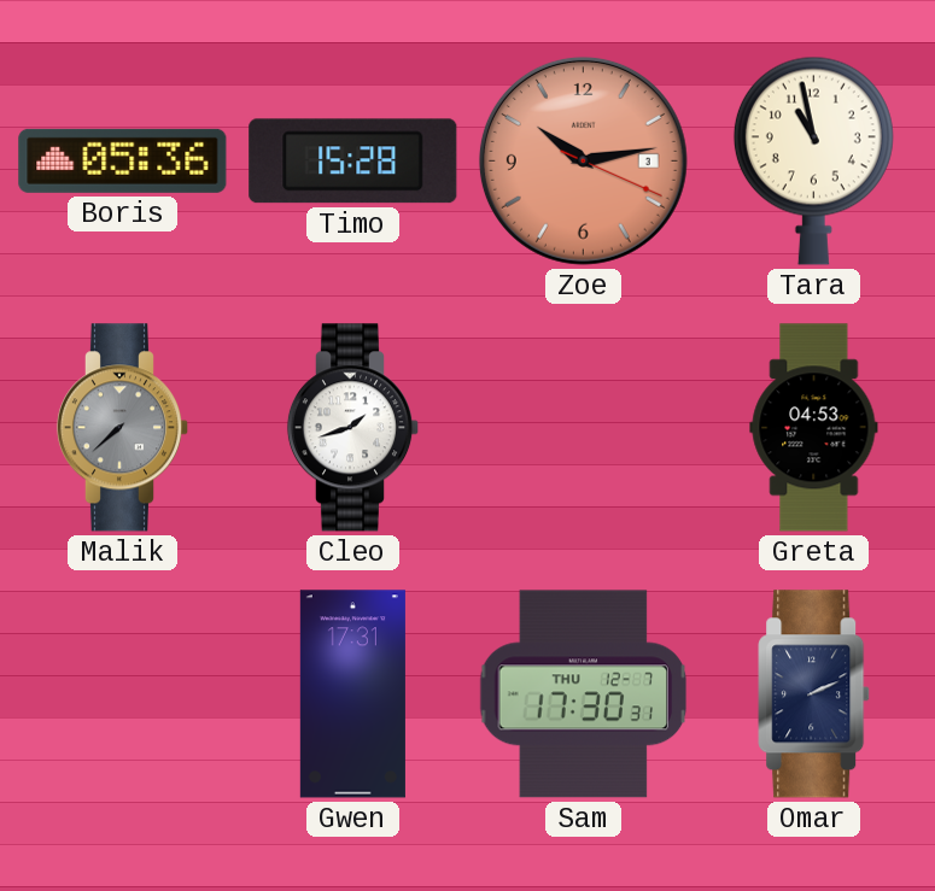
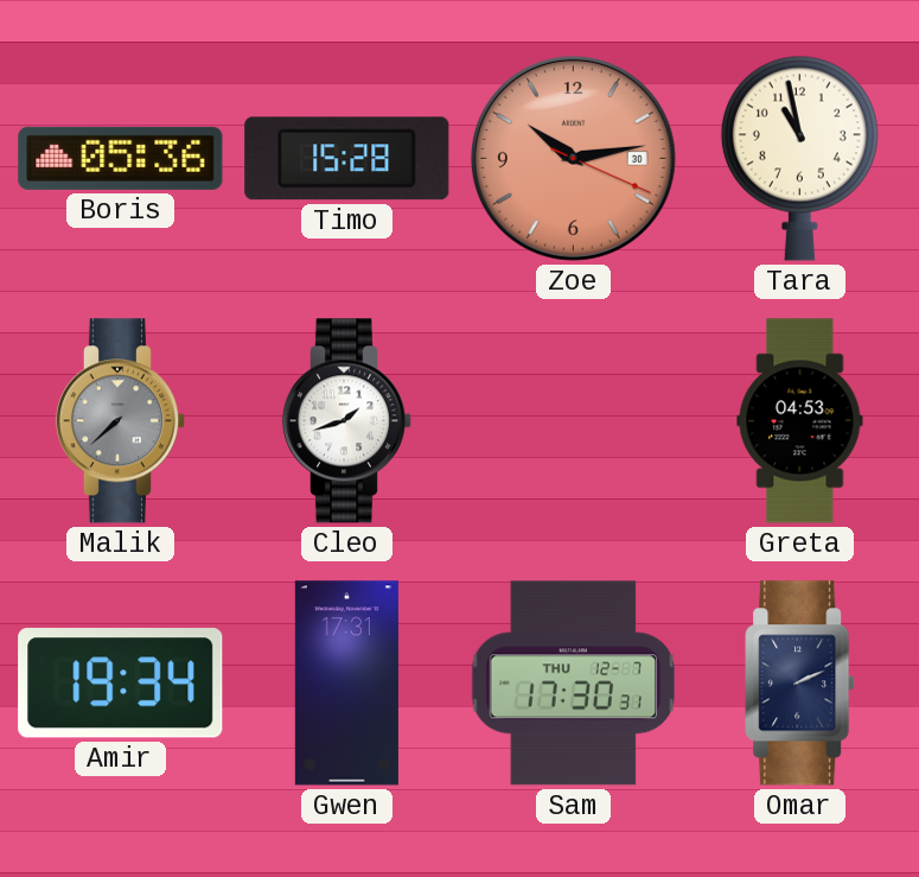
Zoe date: 3 -> 30 (573, 158)
Amir: none -> 19:34 (121, 684)
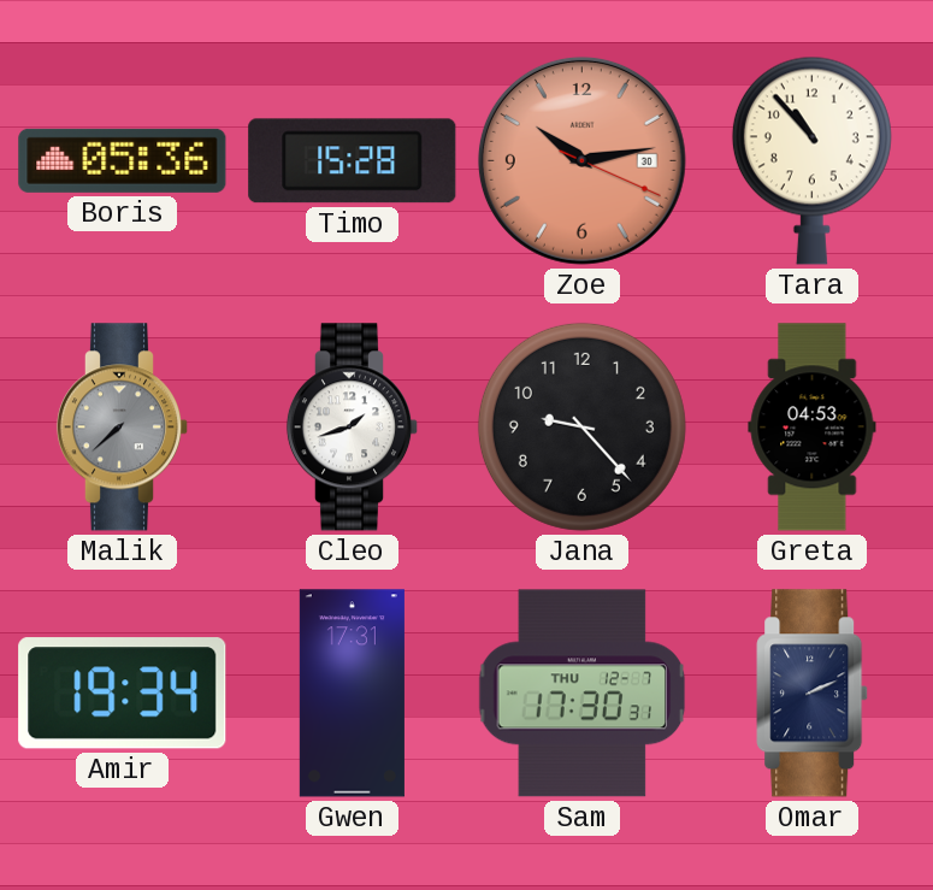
Tara: 10:58 -> 10:53 (811, 160)
Jana: none -> 9:23 (581, 426)
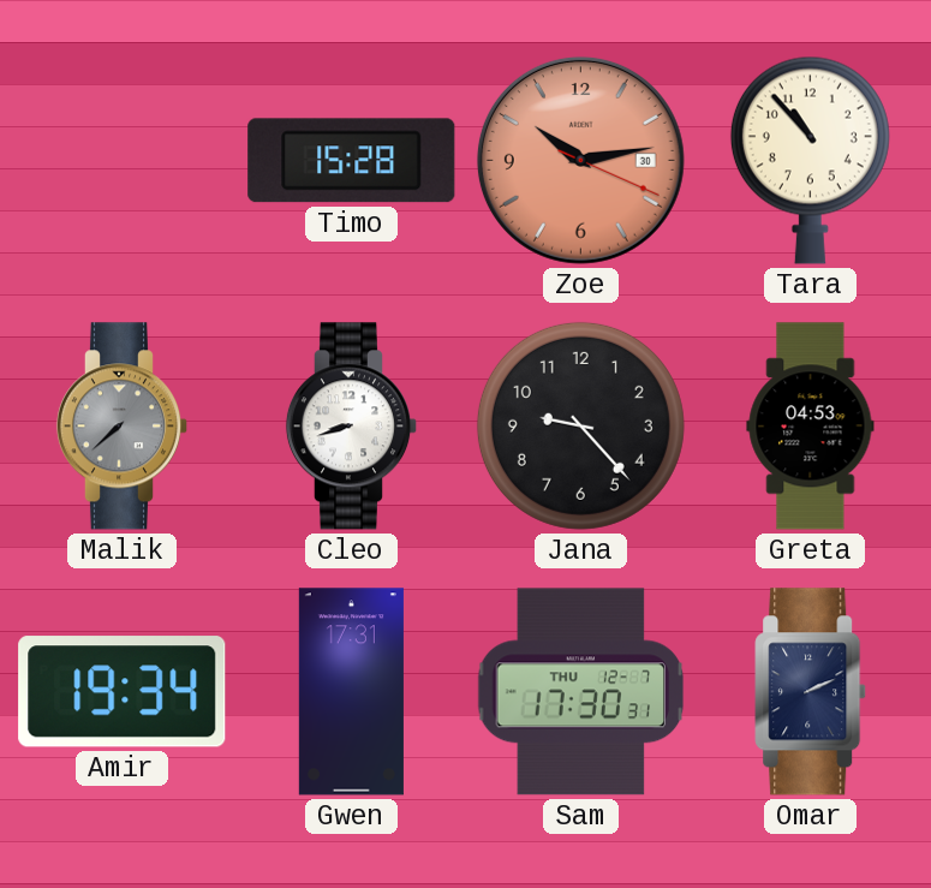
Boris: 05:36 -> none (123, 160)
Cleo: 1:42 -> 8:42 (352, 427)
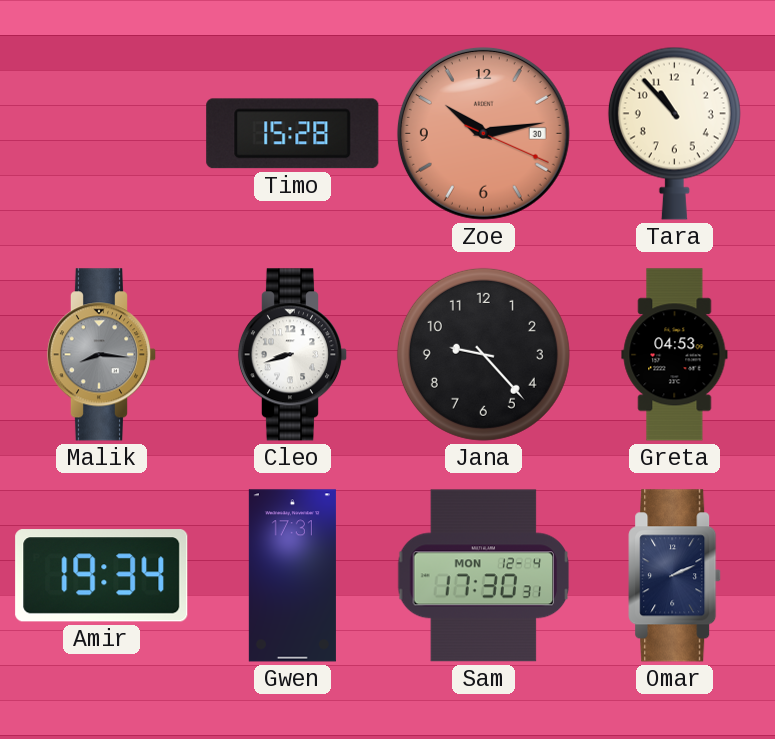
Malik: 7:38 -> 8:16 (102, 355)
Sam date: THU 12-7 -> MON 12-4 (484, 576)
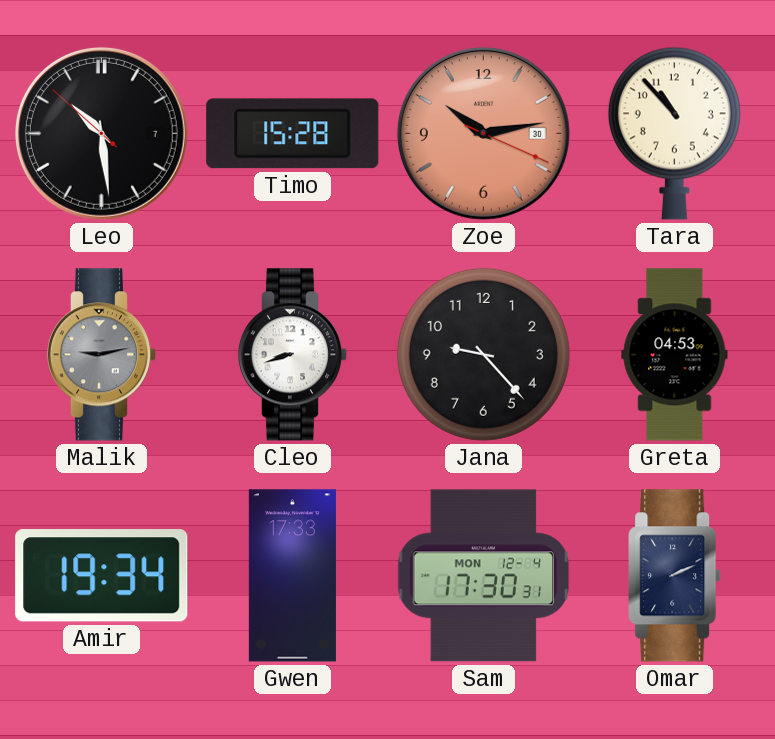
Leo: none -> 10:28 (101, 133)
Malik: 8:16 -> 9:13 (102, 355)
Gwen: 17:31 -> 17:33 (292, 576)
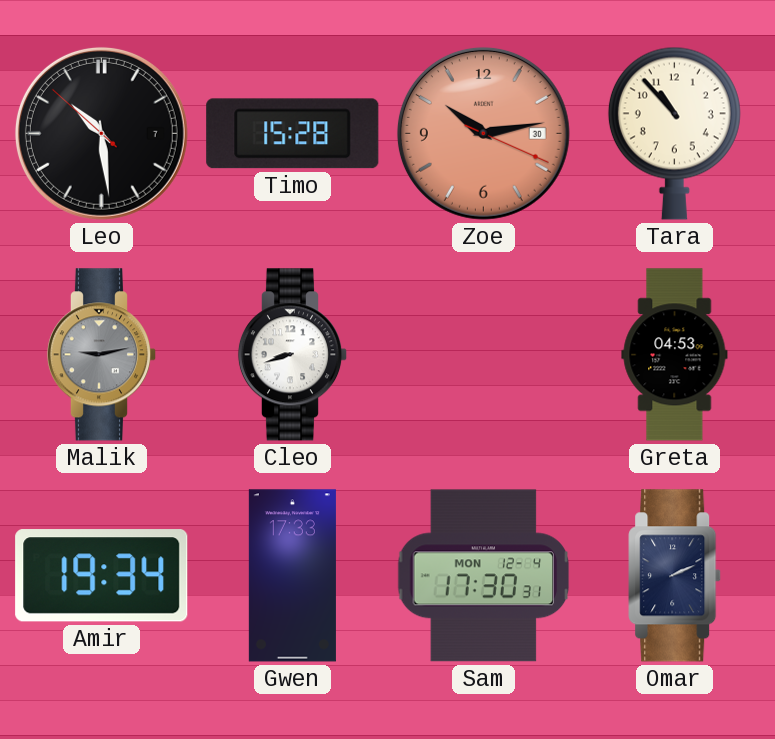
Jana: 9:23 -> none (483, 354)
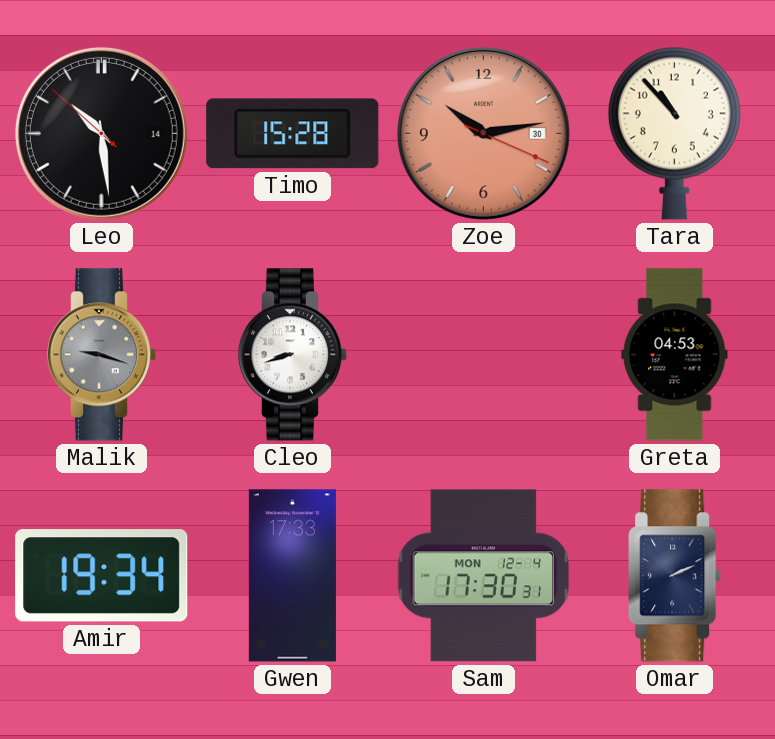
Leo date: 7 -> 14 (101, 133)
Malik: 9:13 -> 9:18 (102, 355)
